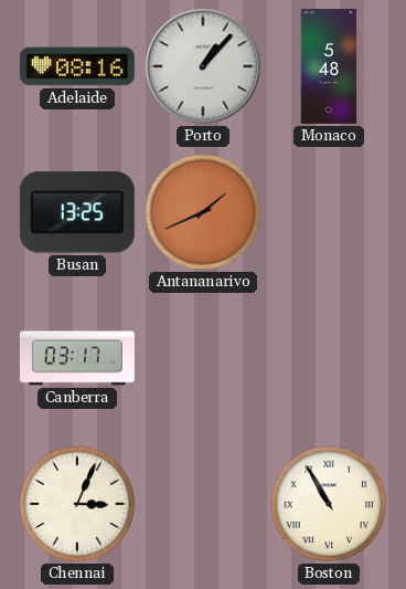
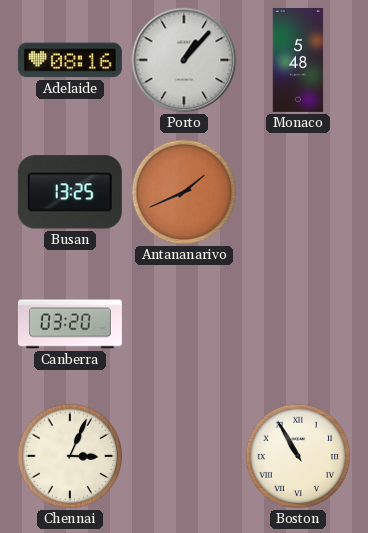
Canberra: 03:17 -> 03:20 (70, 324)
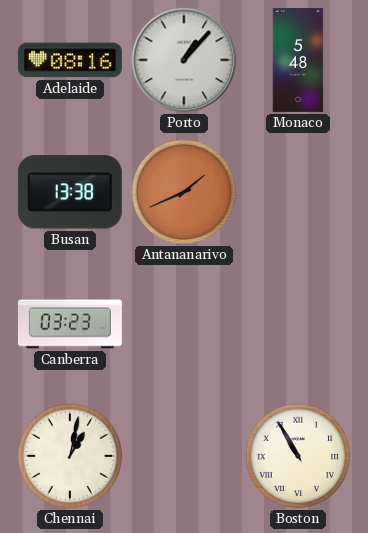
Busan: 13:25 -> 13:38 (70, 192)
Canberra: 03:20 -> 03:23 (70, 324)
Chennai: 3:04 -> 1:02 (70, 456)
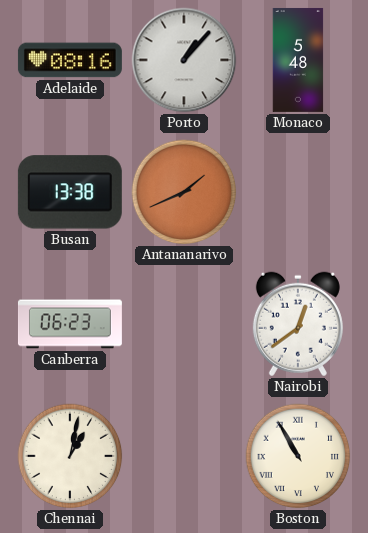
Canberra: 03:23 -> 06:23 (70, 324)
Nairobi: none -> 12:39 (298, 324)
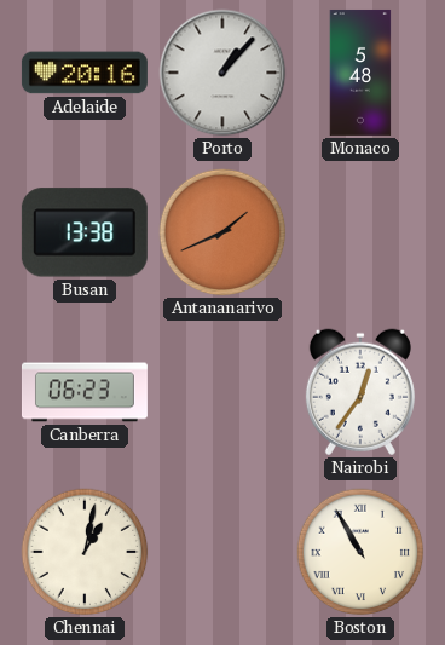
Adelaide: 08:16 -> 20:16 (85, 73)
Nairobi: 12:39 -> 12:36 (360, 392)
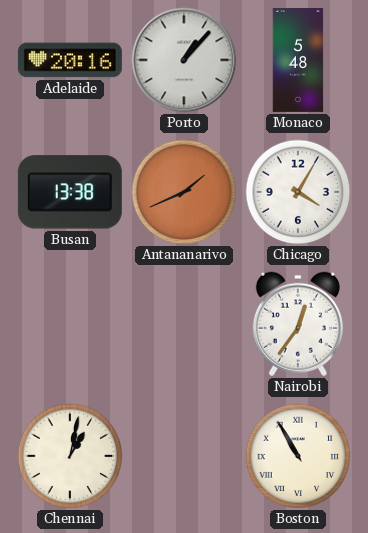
Chicago: none -> 4:05 (298, 192)
Canberra: 06:23 -> none (85, 392)
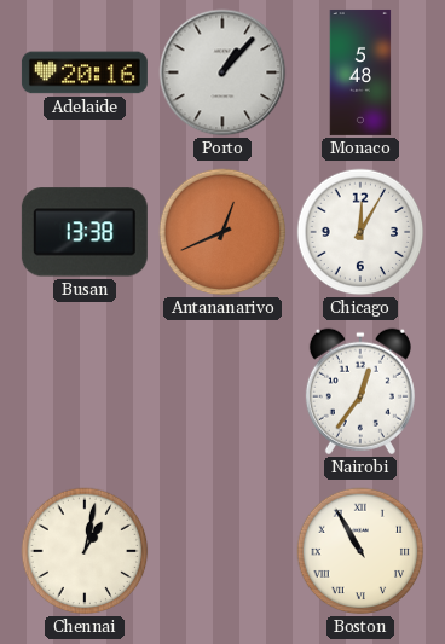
Antananarivo: 1:41 -> 12:41 (223, 232)
Chicago: 4:05 -> 12:05 (360, 232)
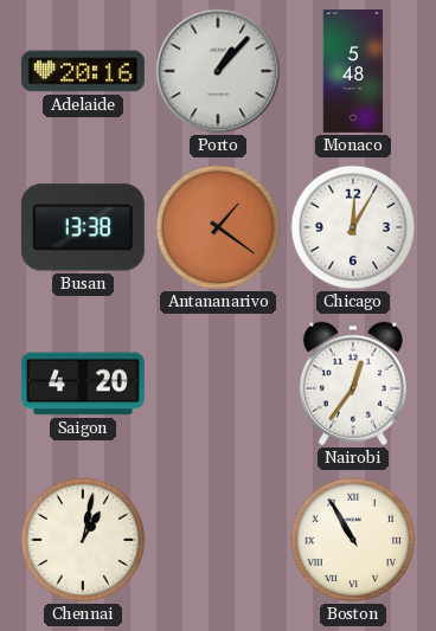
Antananarivo: 12:41 -> 1:21 (218, 227)
Saigon: none -> 4:20 (83, 384)
